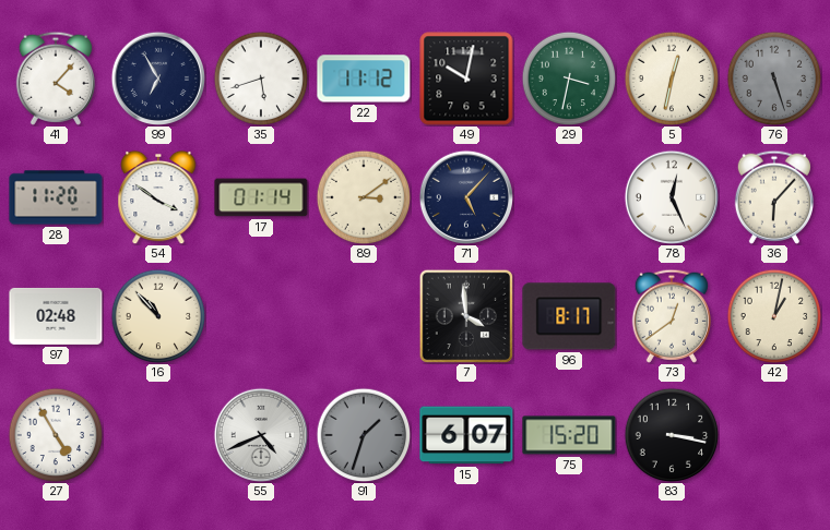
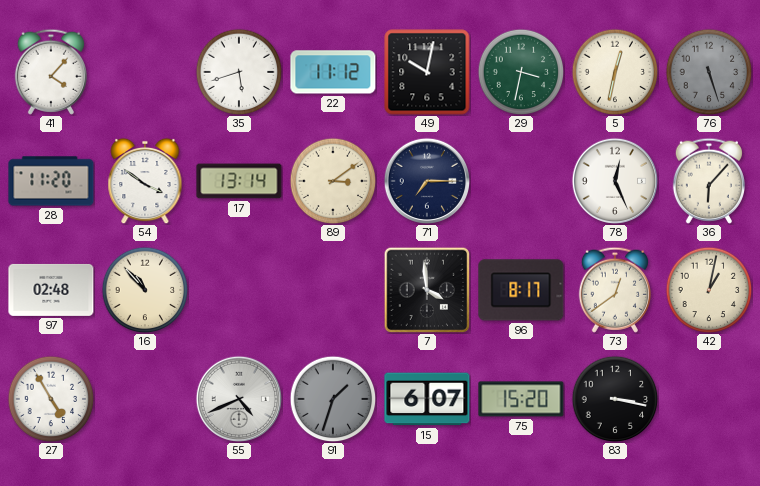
99: 6:55 -> none (157, 77)
17: 01:14 -> 13:14 (239, 181)
71: 5:07 -> 7:15 (426, 180)
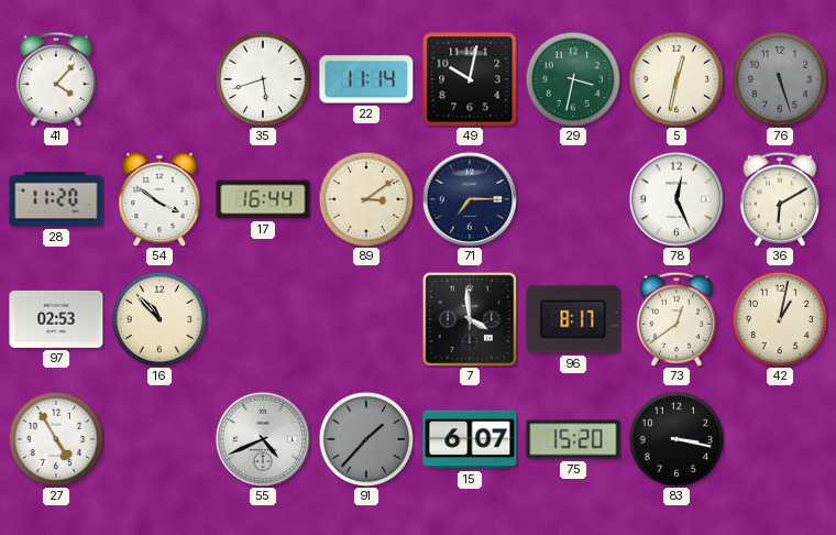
22: 11:12 -> 11:14 (366, 79)
17: 13:14 -> 16:44 (263, 199)
36: 6:07 -> 6:10 (779, 199)
97: 02:48 -> 02:53 (56, 319)
91: 1:33 -> 1:37 (366, 439)
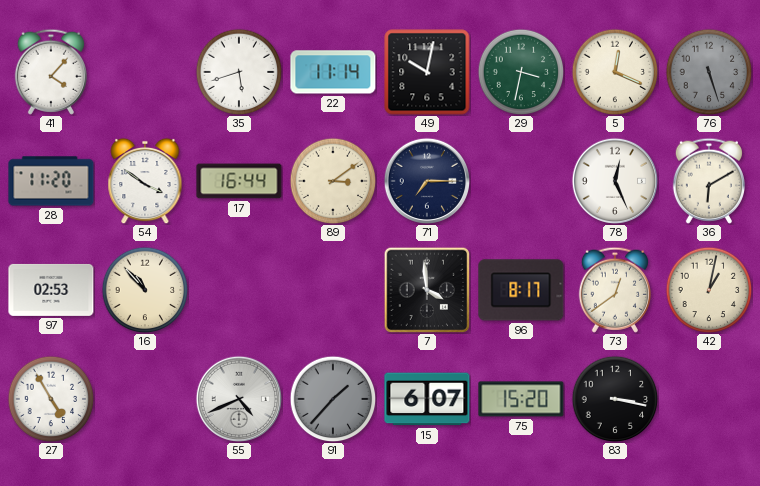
5: 12:32 -> 12:19 (615, 72)
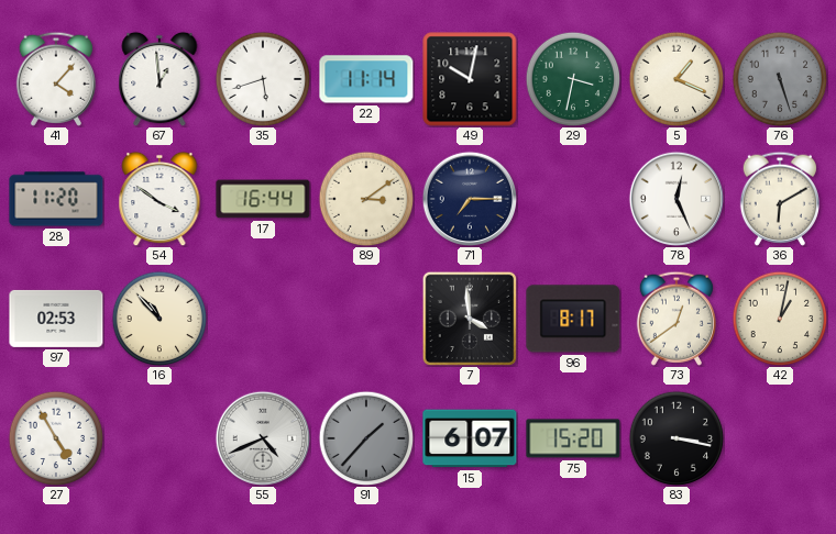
67: none -> 12:59 (159, 79)
5: 12:19 -> 1:19 (676, 79)
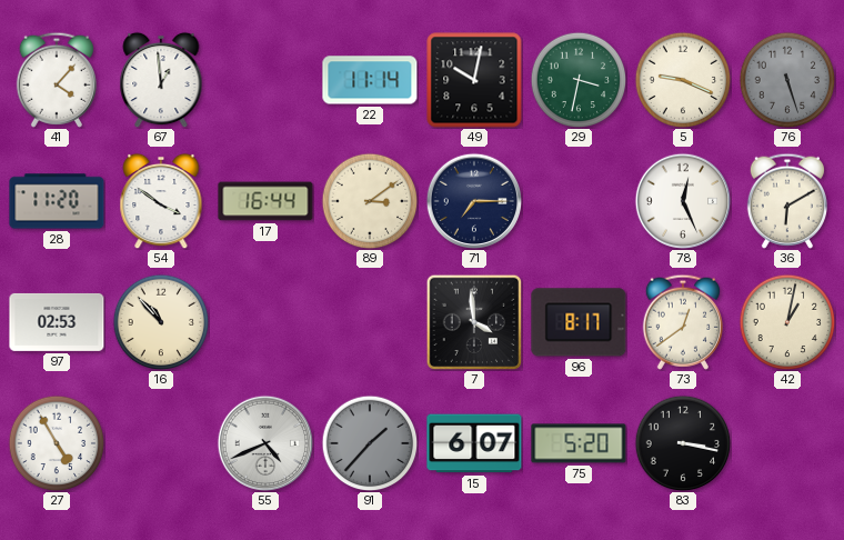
35: 5:42 -> none (263, 79)
5: 1:19 -> 9:19 (683, 80)
75: 15:20 -> 5:20 (579, 443)
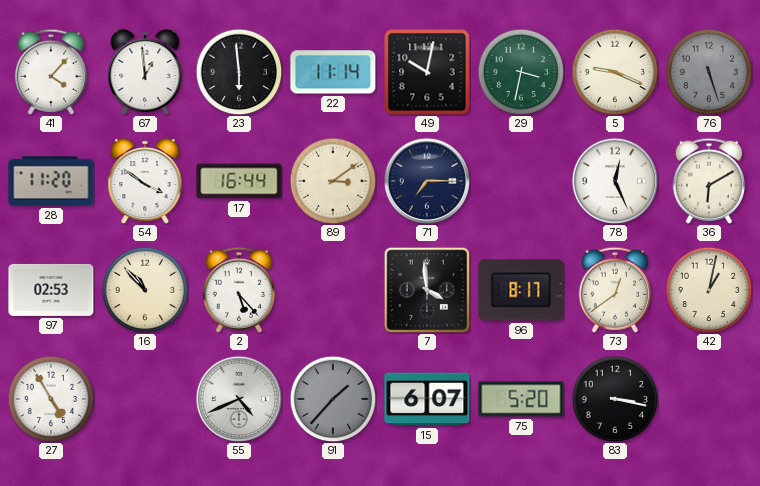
23: none -> 5:59 (239, 72)
2: none -> 5:23 (238, 290)
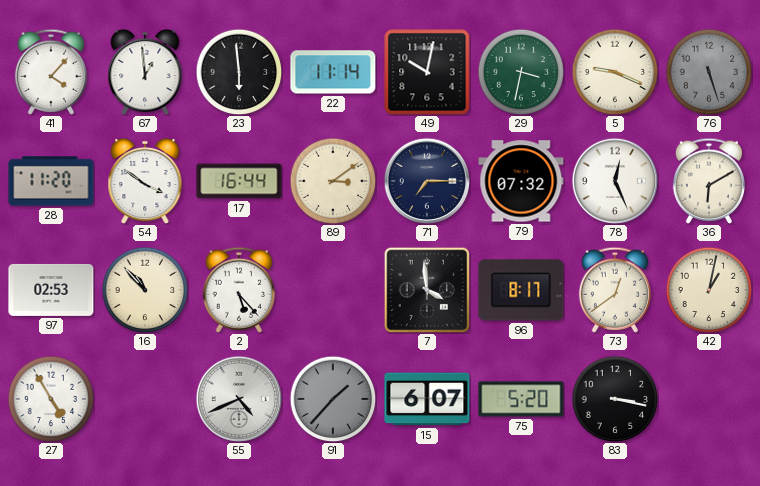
79: none -> 07:32 (521, 181)
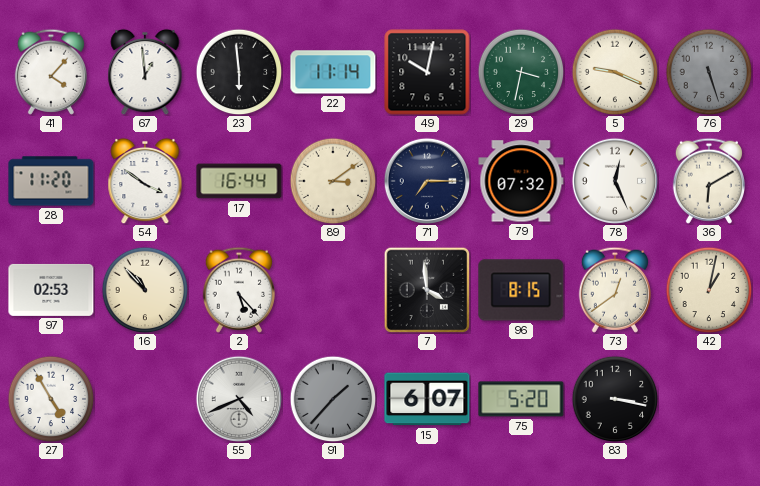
96: 8:17 -> 8:15 (521, 290)
